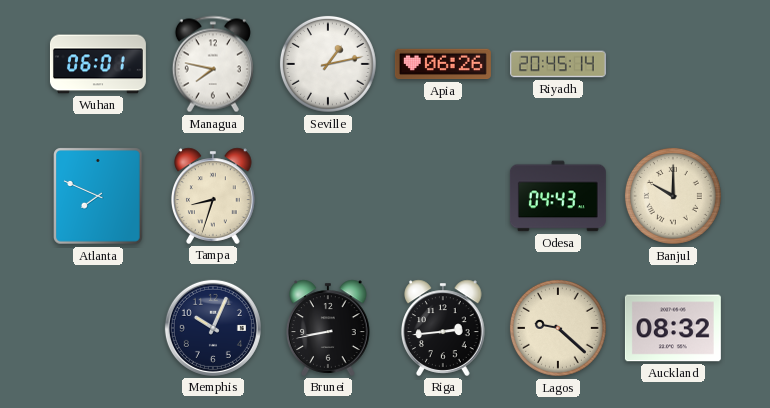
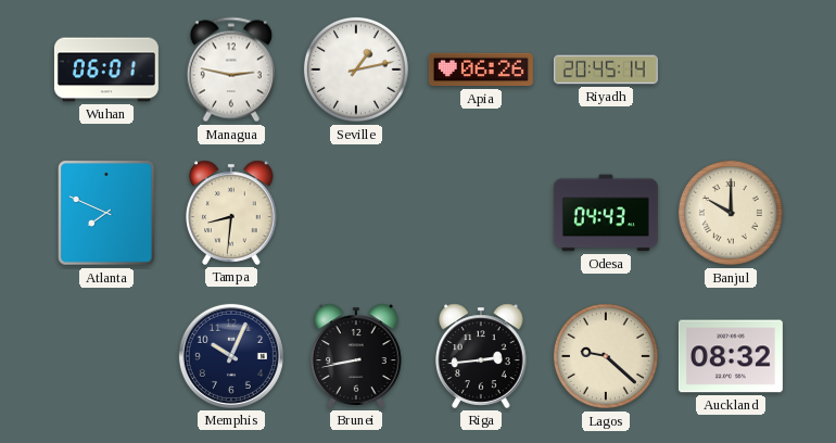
Managua: 7:47 -> 2:47 (231, 69)
Tampa: 8:33 -> 8:31 (232, 213)
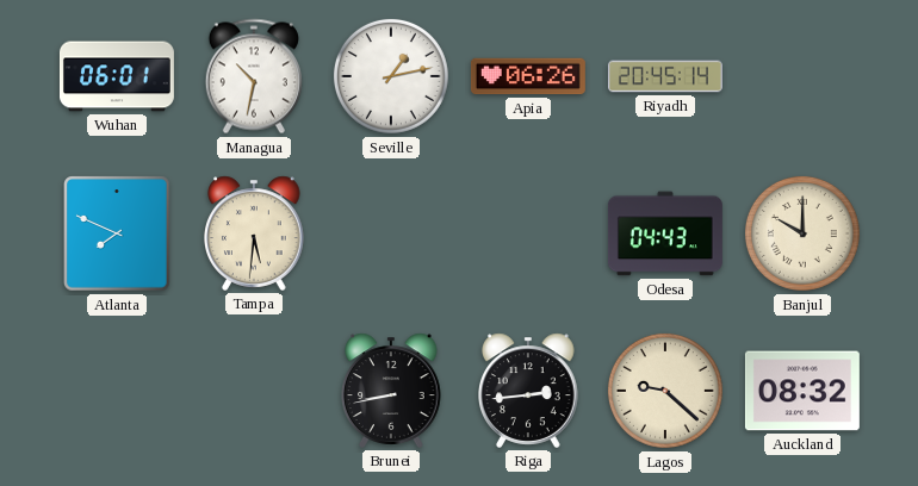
Managua: 2:47 -> 10:32 (254, 76)
Tampa: 8:31 -> 5:31 (255, 233)
Memphis: 10:04 -> none (231, 356)
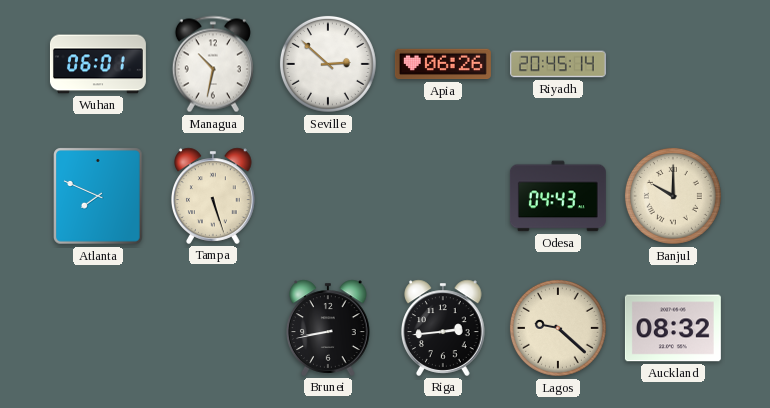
Seville: 1:13 -> 2:52 (328, 64)
Tampa: 5:31 -> 5:27 (214, 196)
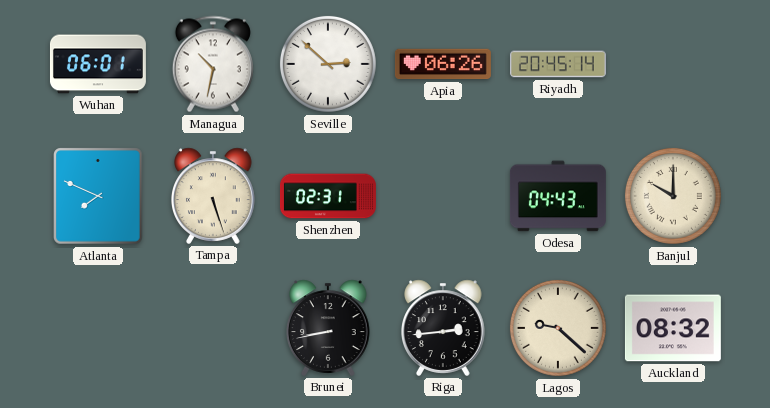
Shenzhen: none -> 02:31 (328, 196)
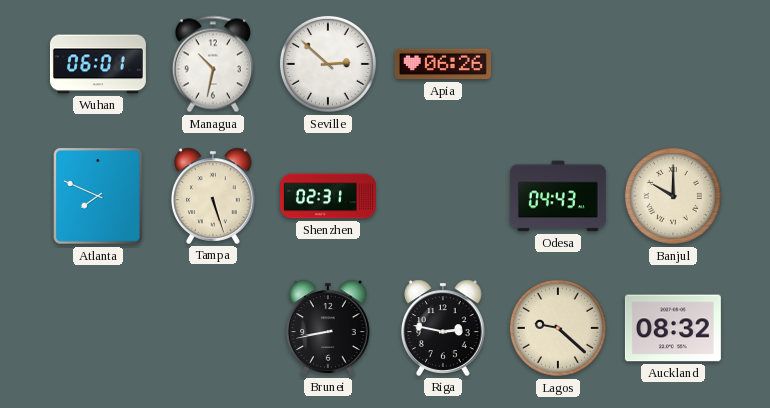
Riyadh: 20:45 -> none (558, 64)
Riga: 2:44 -> 2:47 (444, 328)
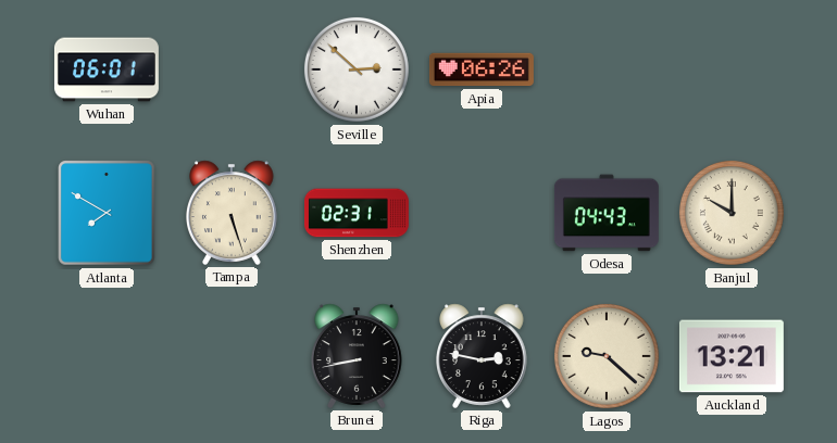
Managua: 10:32 -> none (213, 64)
Atlanta: 7:49 -> 7:50 (107, 213)
Auckland: 08:32 -> 13:21 (732, 356)
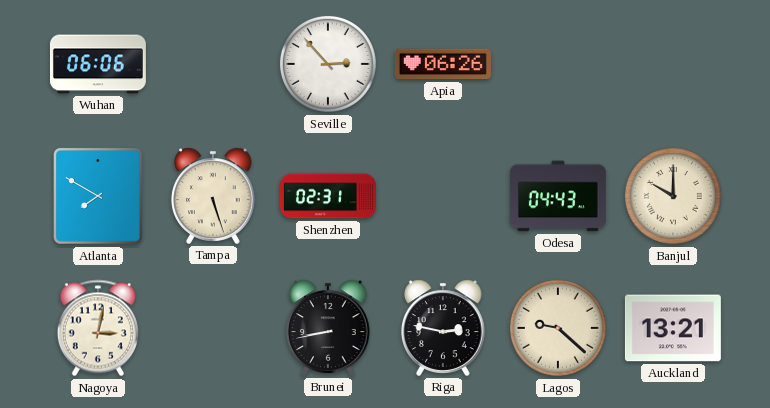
Wuhan: 06:01 -> 06:06 (98, 64)
Seville: 2:52 -> 2:53 (328, 64)
Nagoya: none -> 3:02 (98, 328)
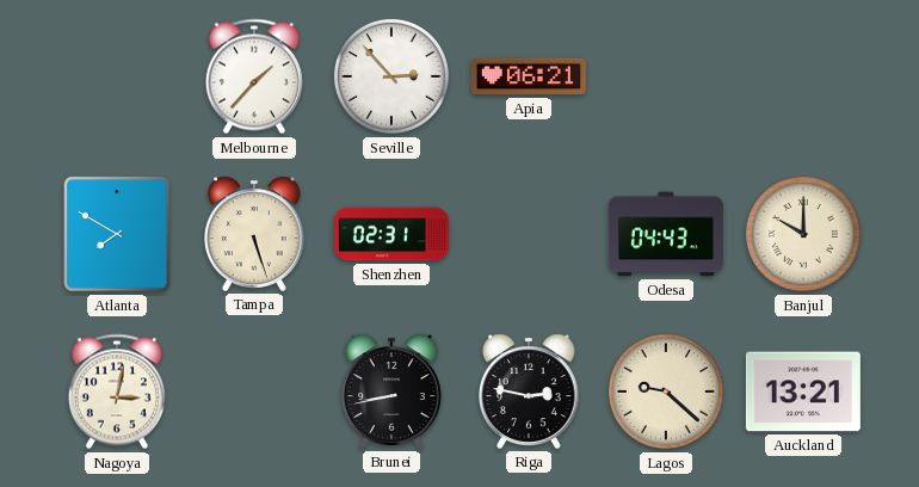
Wuhan: 06:06 -> none (98, 64)
Melbourne: none -> 1:37 (254, 76)
Apia: 06:26 -> 06:21 (529, 76)
